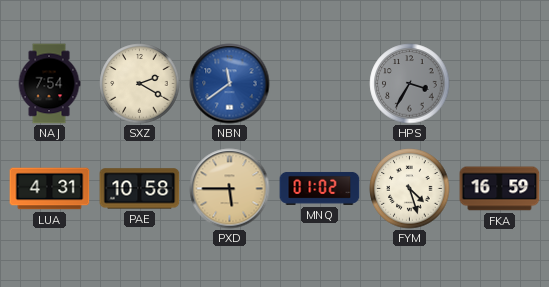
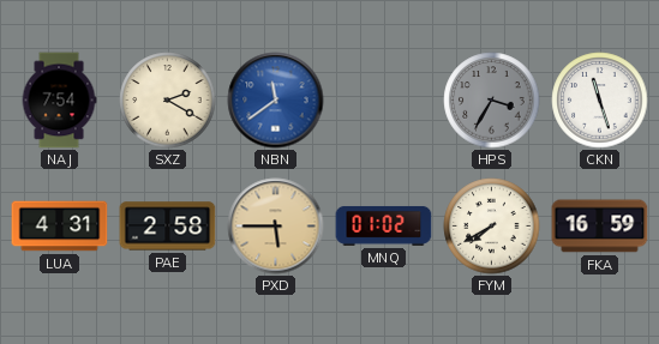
CKN: none -> 11:27 (600, 101)
PAE: 10:58 -> 2:58 (168, 227)
FYM: 4:27 -> 7:40 (492, 227)
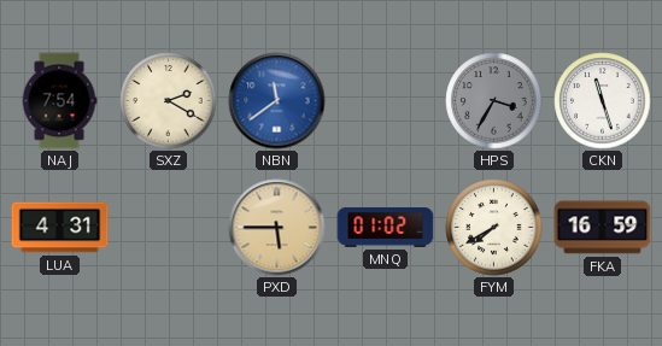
PAE: 2:58 -> none (168, 227)
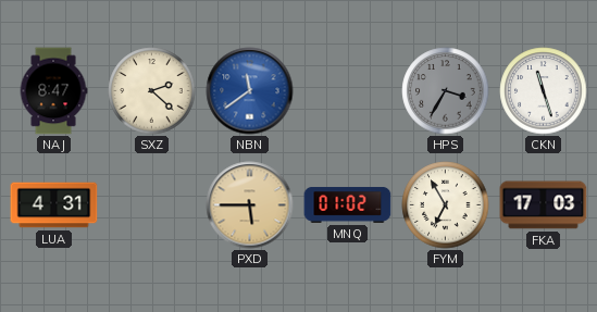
NAJ: 7:54 -> 8:47 (53, 91)
SXZ: 2:20 -> 2:22 (152, 91)
FYM: 7:40 -> 6:55 (446, 205)
FKA: 16:59 -> 17:03 (544, 205)
